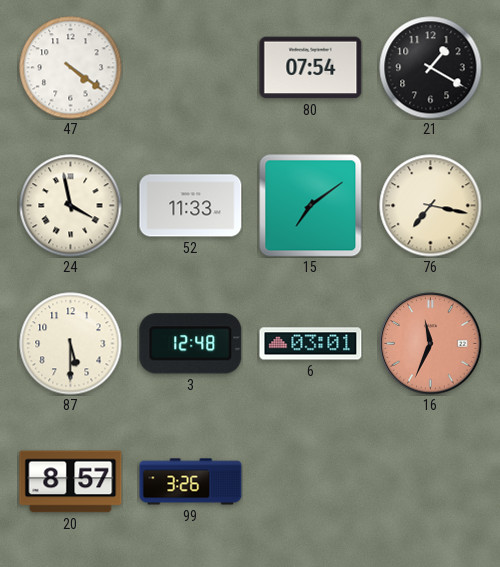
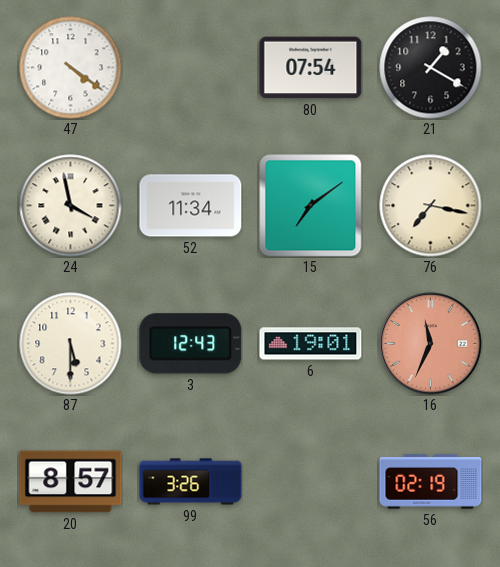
52: 11:33 -> 11:34 (191, 206)
3: 12:48 -> 12:43 (191, 344)
6: 03:01 -> 19:01 (311, 344)
56: none -> 02:19 (431, 482)
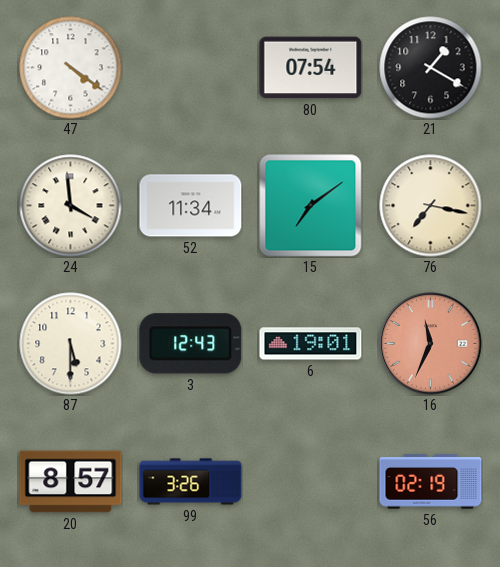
24: 3:58 -> 3:59 (71, 206)
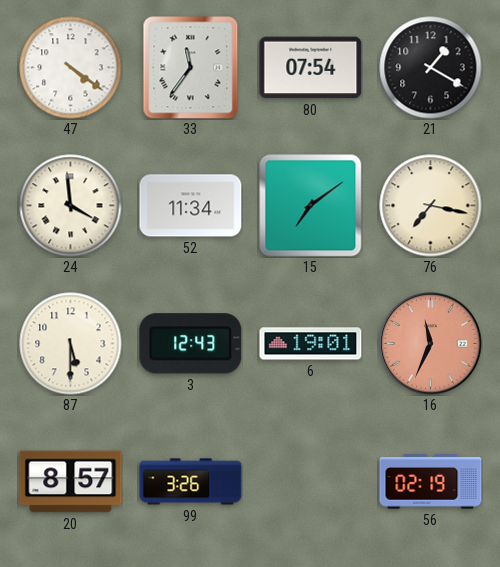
33: none -> 11:36 (191, 68)
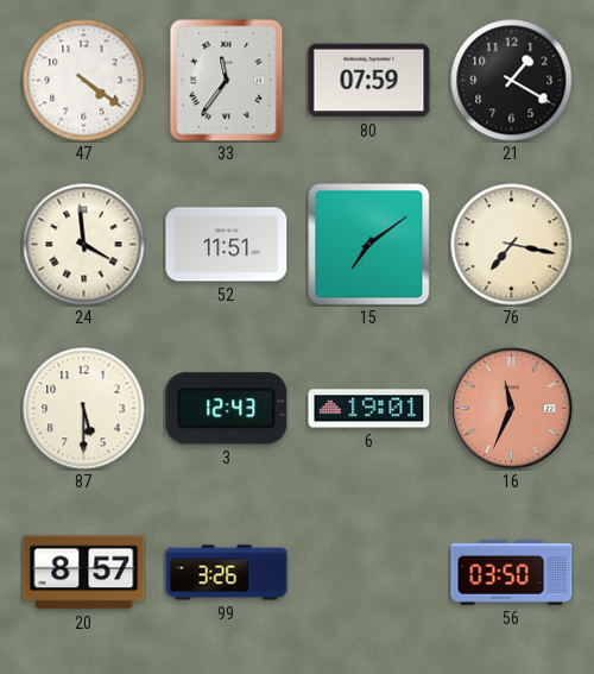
80: 07:54 -> 07:59 (369, 81)
52: 11:34 -> 11:51 (227, 245)
56: 02:19 -> 03:50 (512, 573)
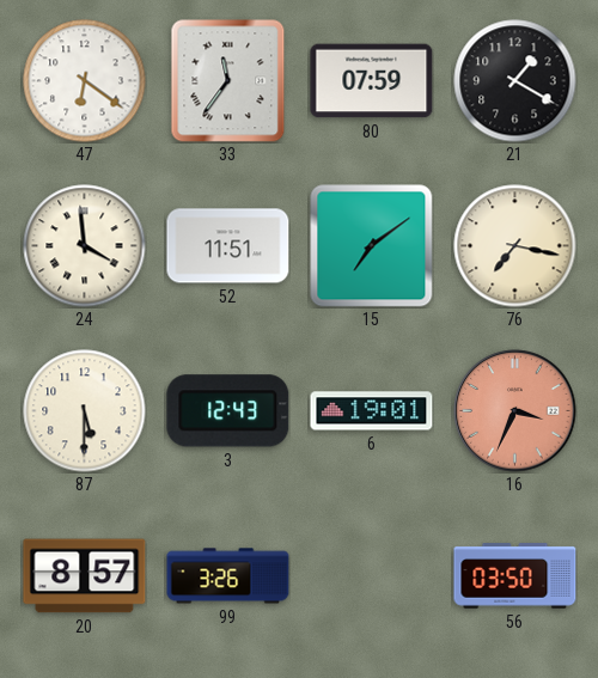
47: 4:21 -> 6:21 (85, 81)
16: 11:34 -> 3:34 (515, 411)
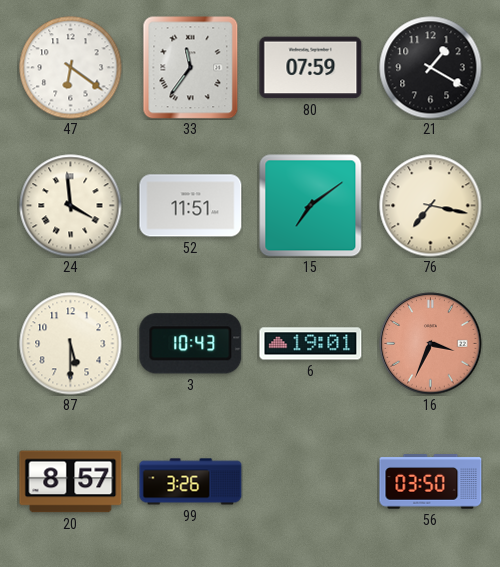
3: 12:43 -> 10:43 (191, 344)
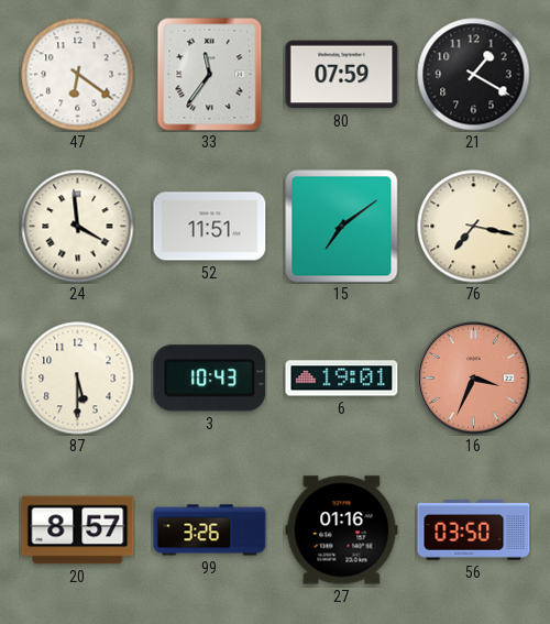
27: none -> 01:16 (342, 530)
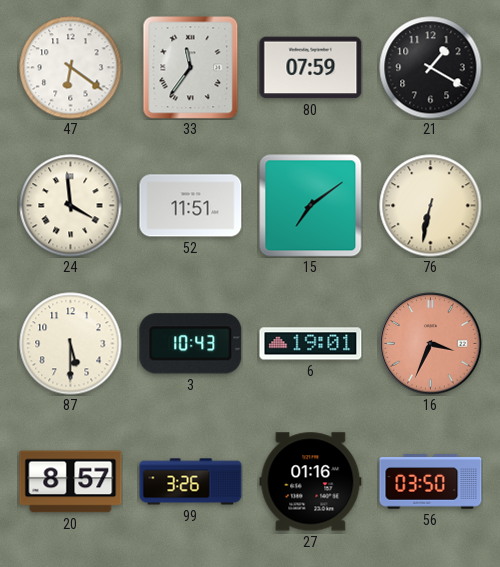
76: 7:17 -> 6:32 (431, 206)
